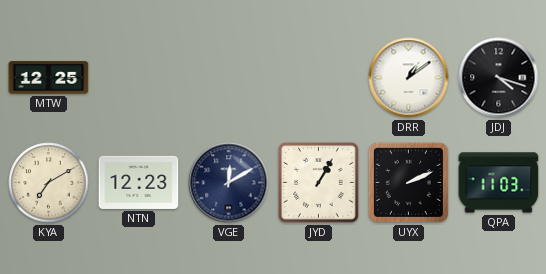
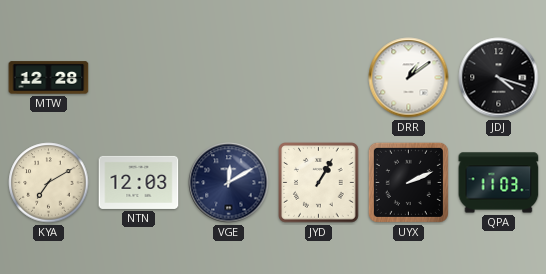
MTW: 12:25 -> 12:28 (49, 78)
NTN: 12:23 -> 12:03 (139, 182)
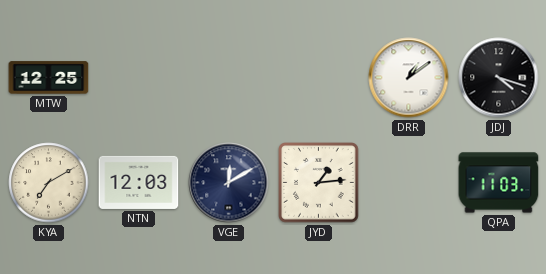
MTW: 12:28 -> 12:25 (49, 78)
JYD: 1:05 -> 1:14 (319, 183)
UYX: 2:11 -> none (408, 182)
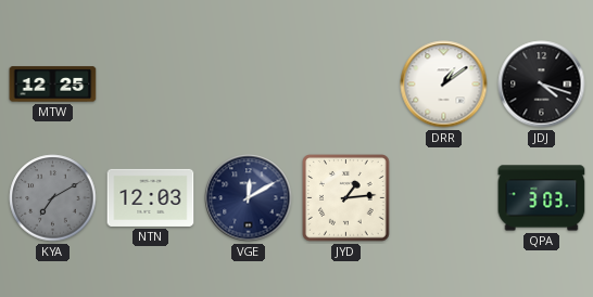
KYA dial: cream -> grey (53, 198)
QPA: 11:03 -> 3:03 (542, 198)
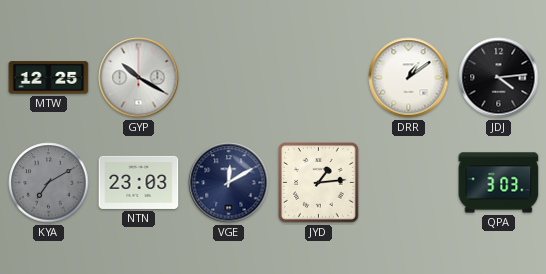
GYP: none -> 10:20 (139, 78)
JDJ: 4:18 -> 4:14 (499, 78)
NTN: 12:03 -> 23:03 (139, 182)
